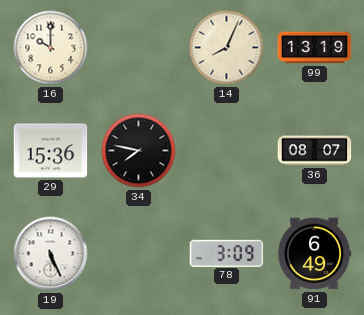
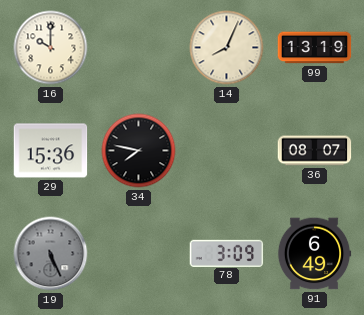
19 dial: white -> grey (51, 254)
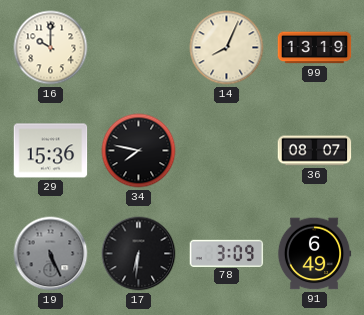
17: none -> 6:31 (139, 254)
